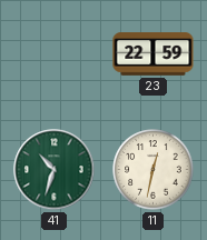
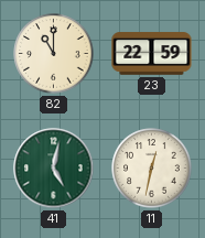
82: none -> 11:00 (54, 54)
41: 10:33 -> 5:02 (54, 169)
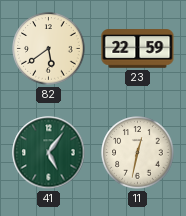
82: 11:00 -> 5:39 (49, 49)
41: 5:02 -> 5:06 (49, 153)
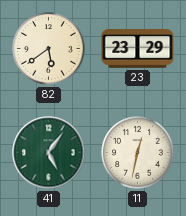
23: 22:59 -> 23:29 (138, 49)
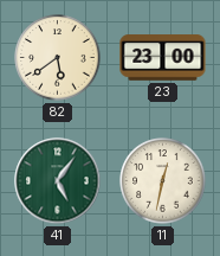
23: 23:29 -> 23:00 (163, 58)
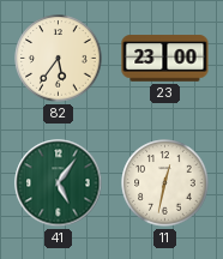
82: 5:39 -> 5:36 (59, 59)
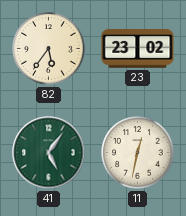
23: 23:00 -> 23:02 (138, 49)
